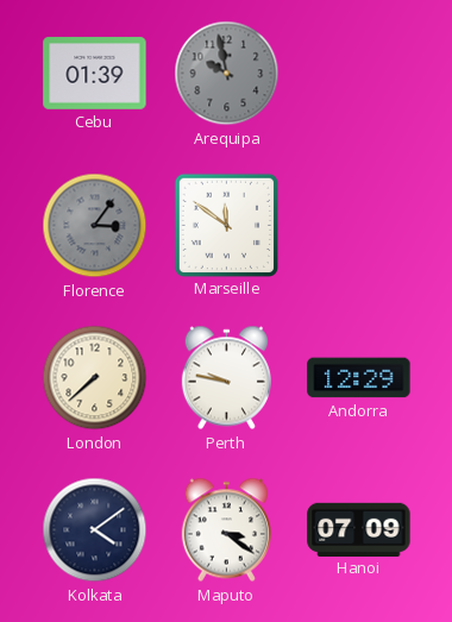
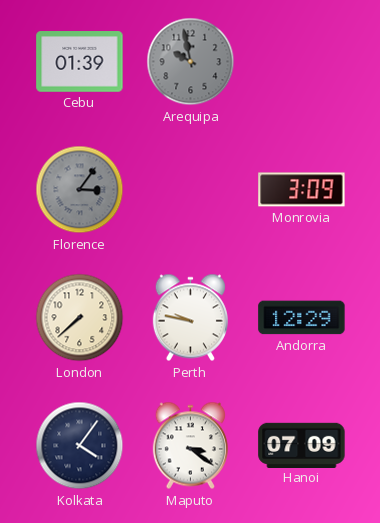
Marseille: 11:51 -> none (226, 225)
Monrovia: none -> 3:09 (302, 190)
Kolkata: 4:09 -> 4:06 (80, 446)
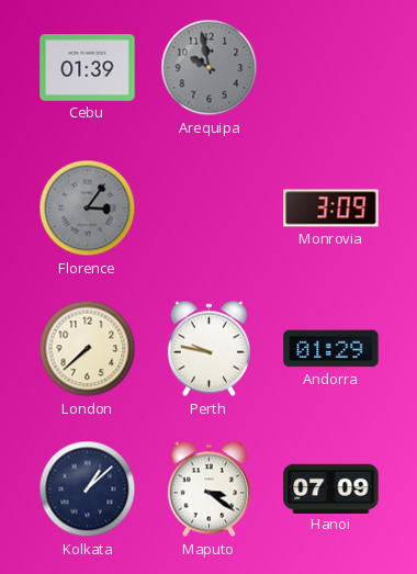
Andorra: 12:29 -> 01:29 (331, 349)
Kolkata: 4:06 -> 1:08 (88, 489)
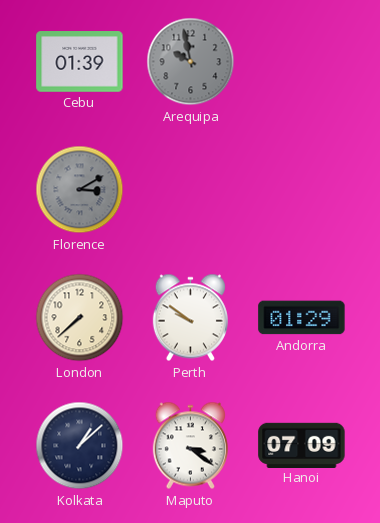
Florence: 3:06 -> 3:10 (80, 190)
Monrovia: 3:09 -> none (331, 209)
Perth: 9:47 -> 9:51 (190, 318)
